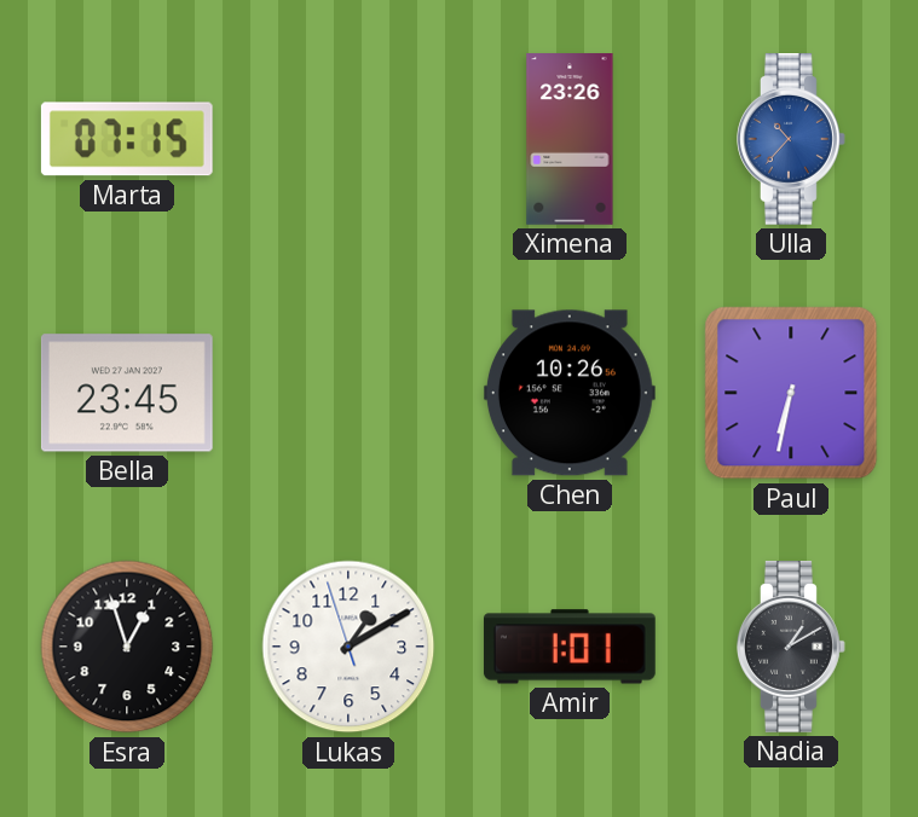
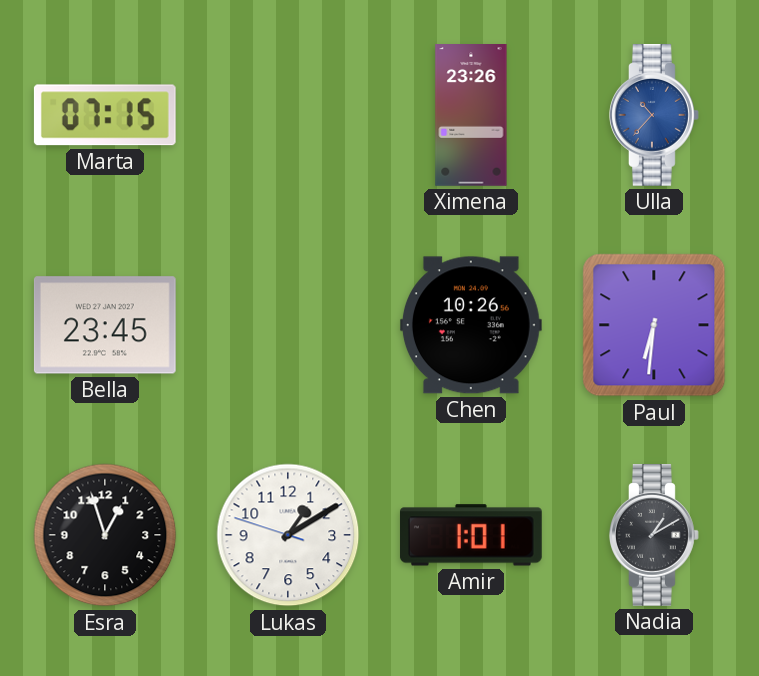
Paul: 6:32 -> 6:31 (654, 325)
Lukas: 1:09:57 -> 1:09:48 (288, 535)
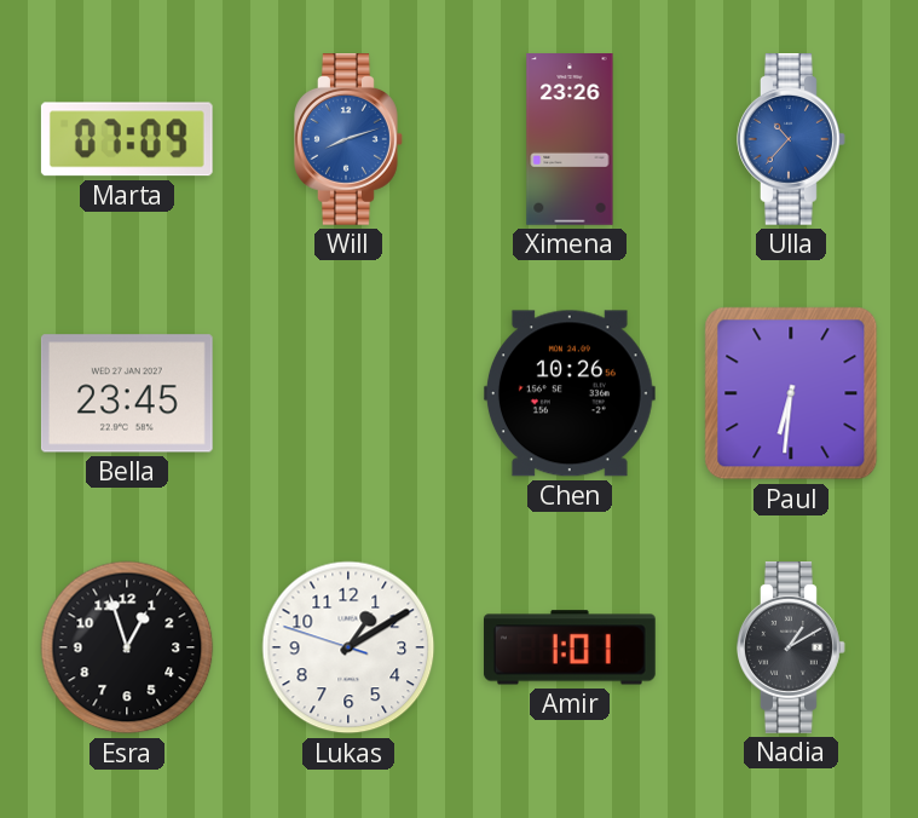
Marta: 07:15 -> 07:09 (127, 139)
Will: none -> 8:12 (350, 140)
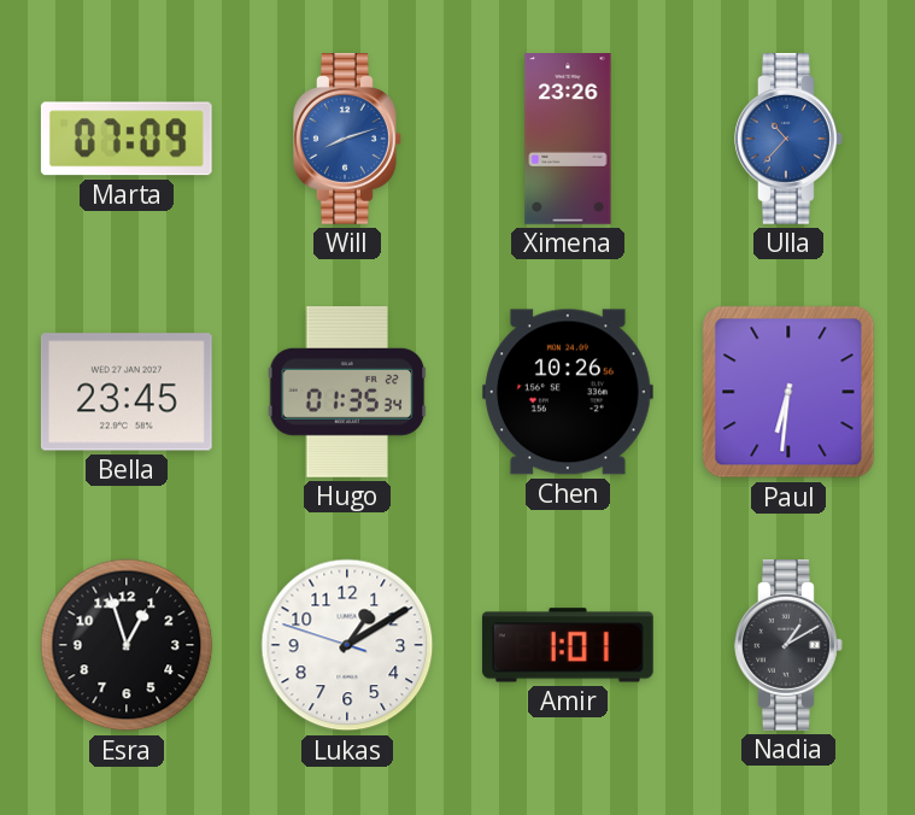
Hugo: none -> 01:35 (347, 392)
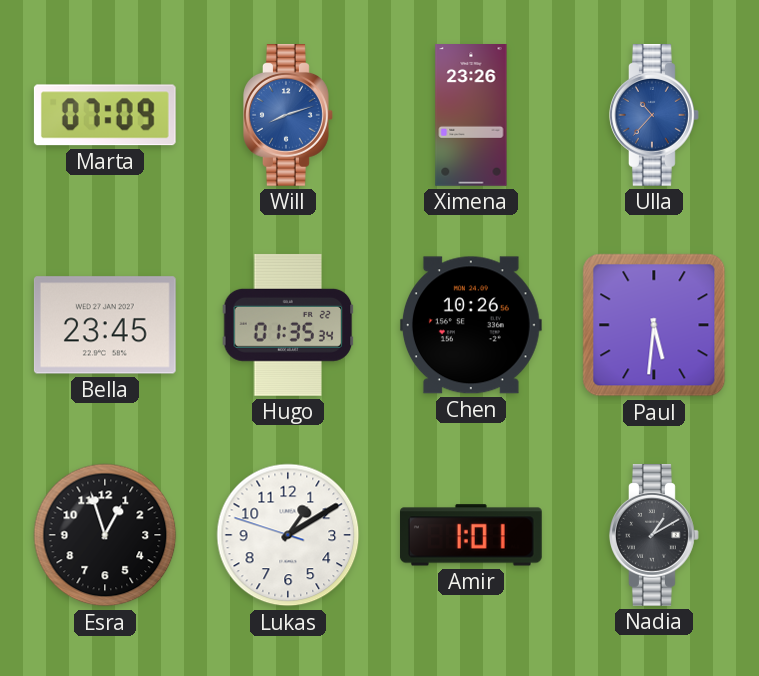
Paul: 6:31 -> 5:31 (654, 325)
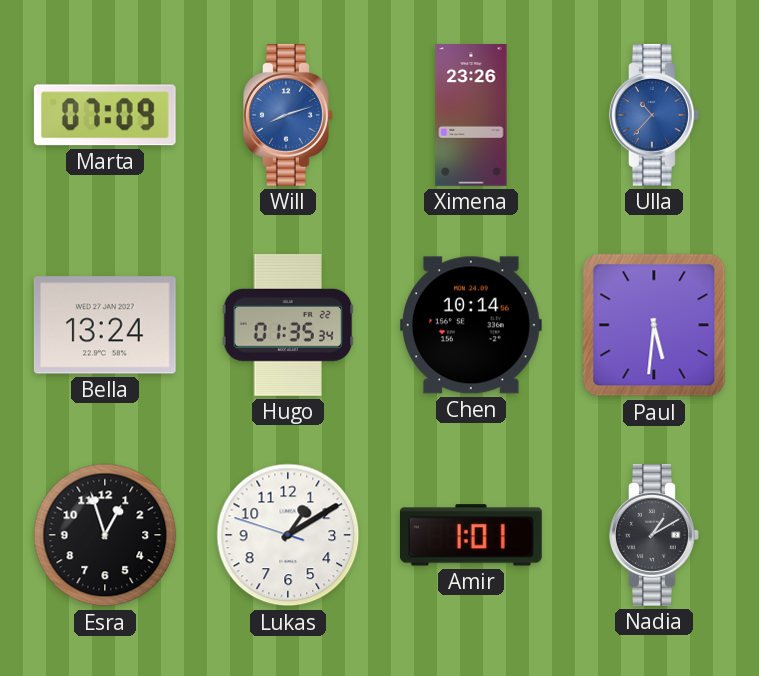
Bella: 23:45 -> 13:24 (105, 325)
Chen: 10:26 -> 10:14 (471, 325)
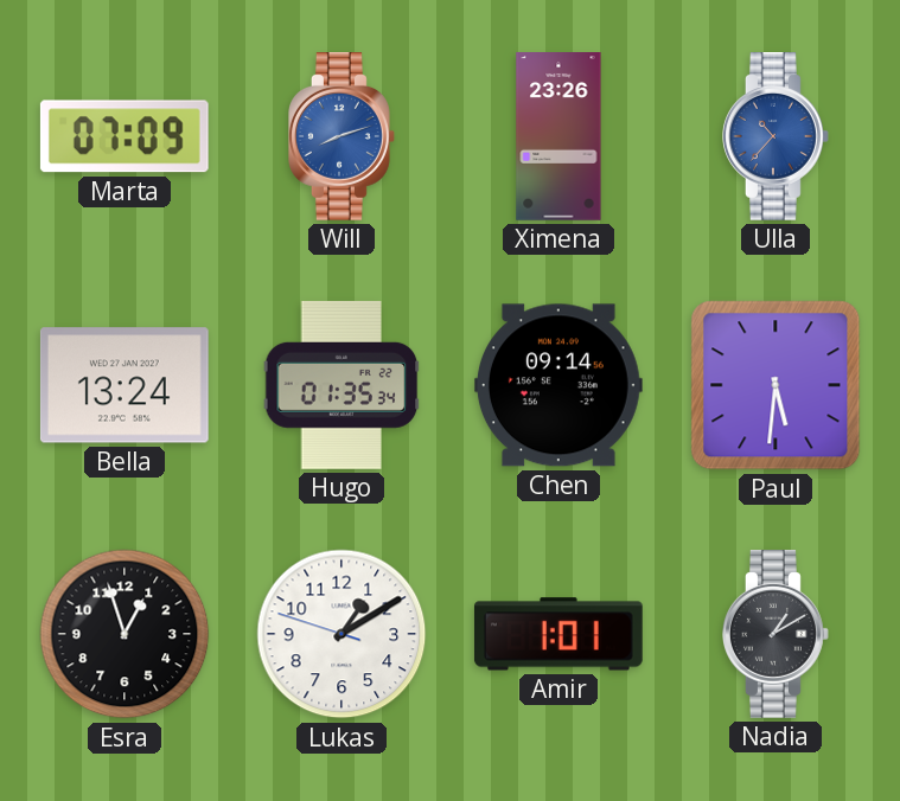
Chen: 10:14 -> 09:14 (558, 385)
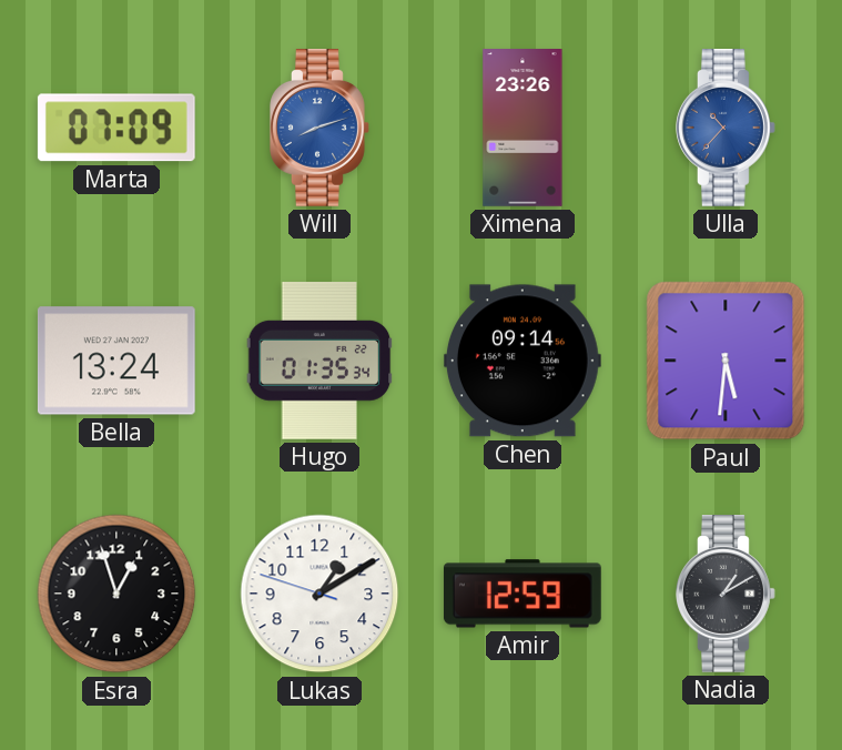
Amir: 1:01 -> 12:59 (523, 594)
